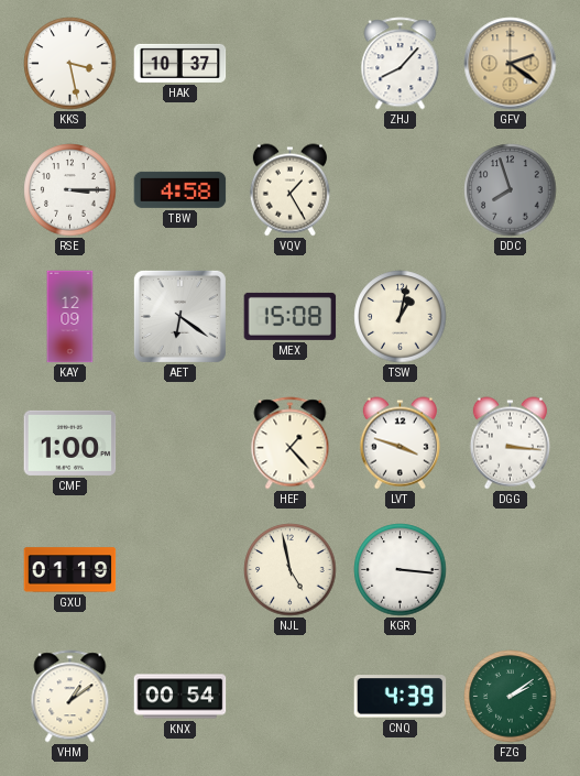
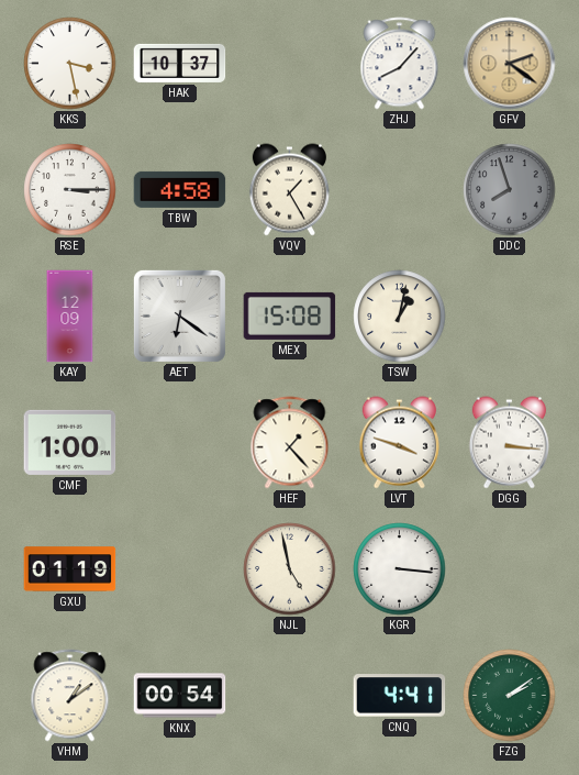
CNQ: 4:39 -> 4:41 (400, 696)
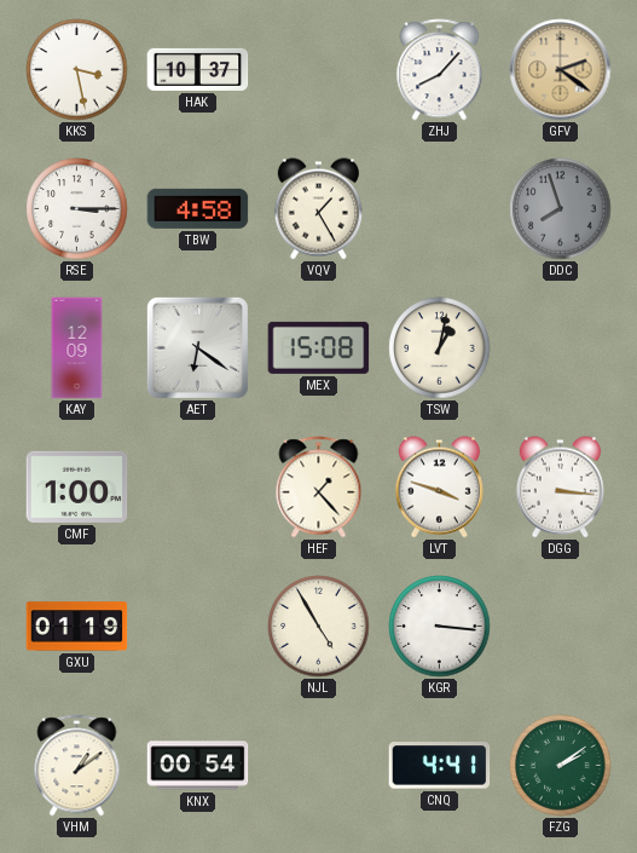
NJL: 4:58 -> 4:55 (319, 627)
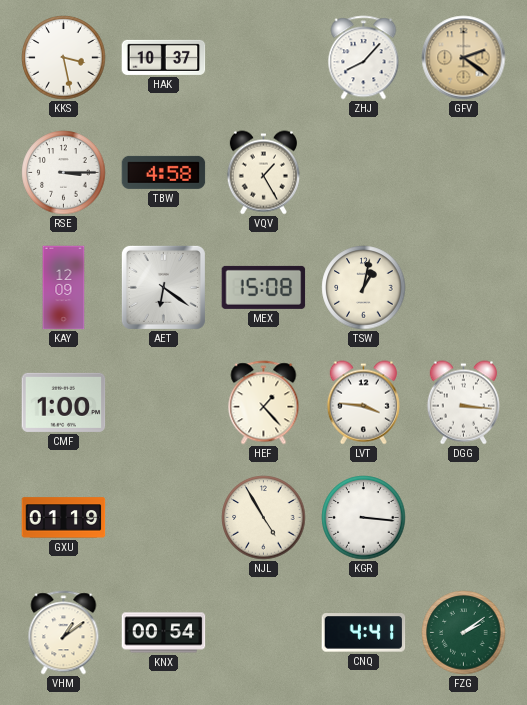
DDC: 7:57 -> none (561, 209)
LVT: 3:48 -> 3:46 (363, 403)
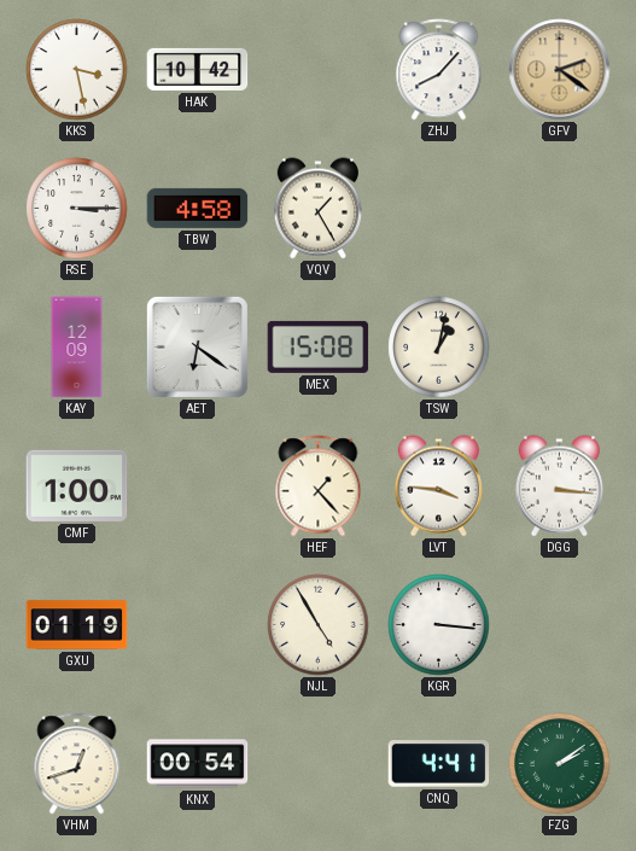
HAK: 10:37 -> 10:42 (198, 69)
VHM: 1:09 -> 12:42 (77, 764)
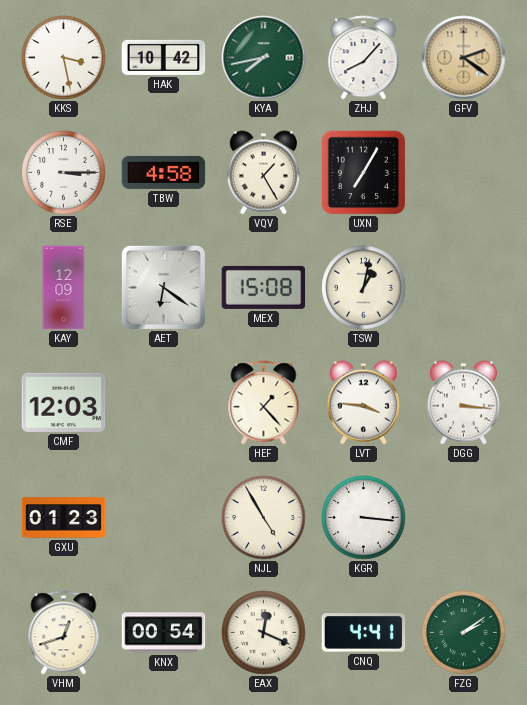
KYA: none -> 7:43 (264, 58)
UXN: none -> 7:05 (363, 172)
CMF: 1:00 -> 12:03 (64, 402)
GXU: 01:19 -> 01:23 (64, 518)
EAX: none -> 12:19 (264, 633)
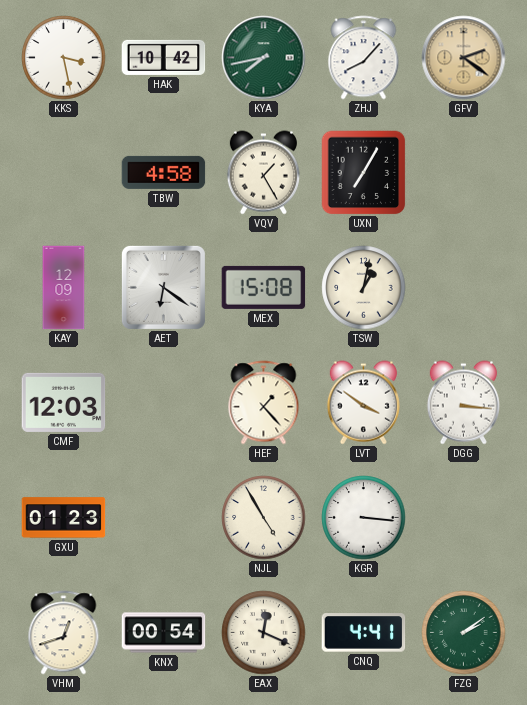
RSE: 3:15 -> none (64, 173)
LVT: 3:46 -> 3:51 (363, 403)
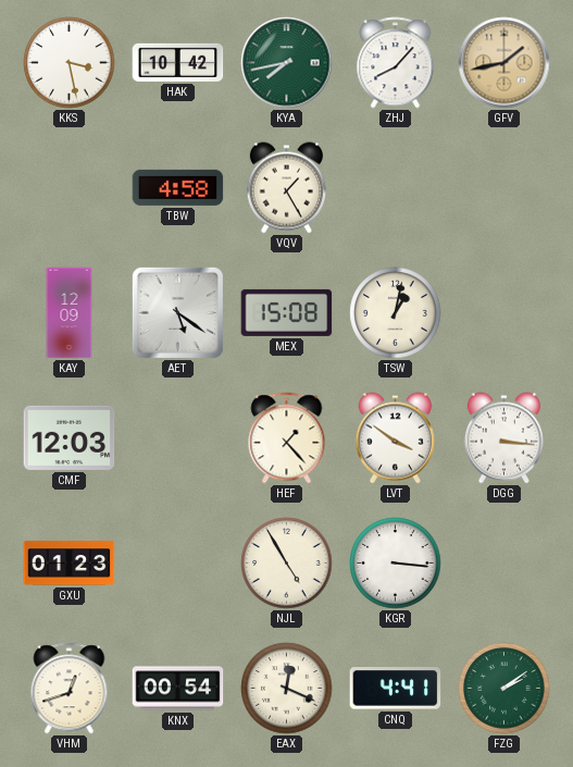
GFV: 2:21 -> 1:43 (505, 63)
UXN: 7:05 -> none (363, 172)
AET: 6:21 -> 5:21 (177, 312)
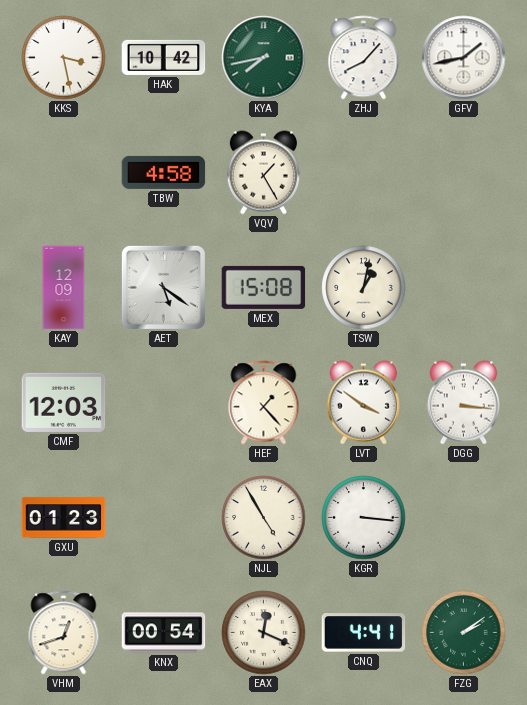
GFV dial: champagne -> white (464, 58)
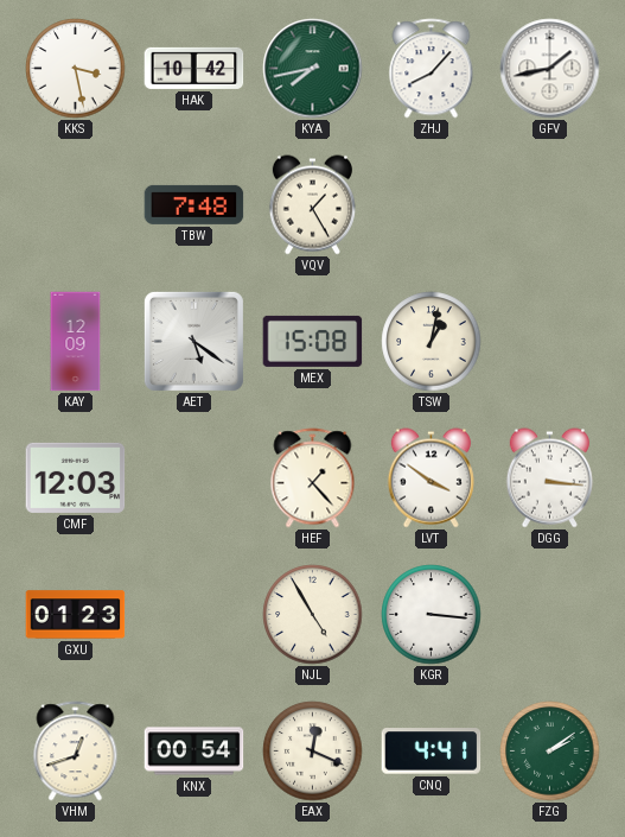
TBW: 4:58 -> 7:48 (194, 204)
